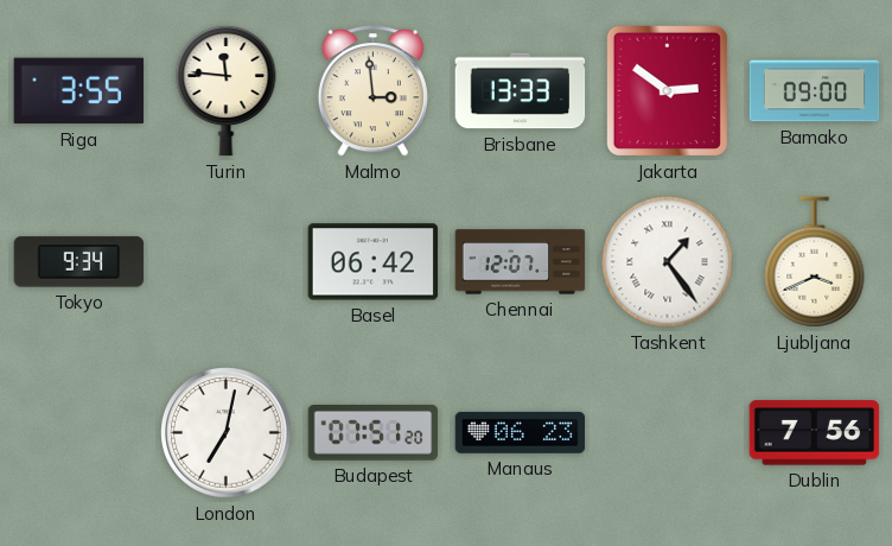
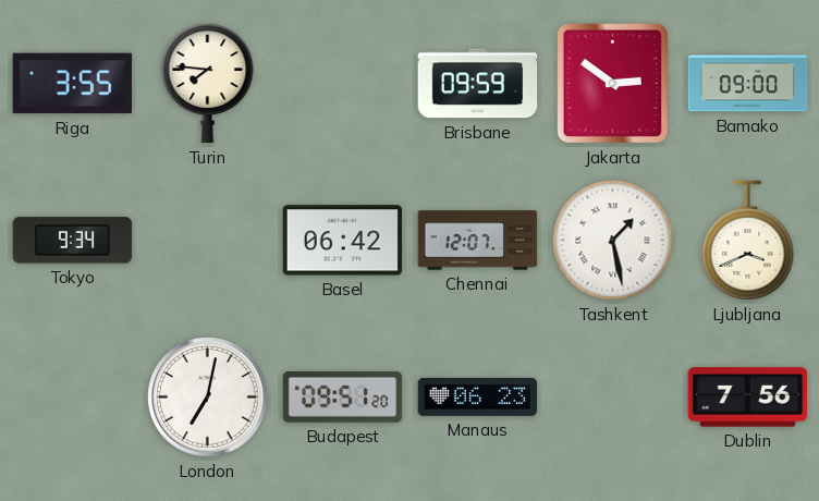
Turin: 11:46 -> 7:46 (208, 83)
Malmo: 2:59 -> none (372, 91)
Brisbane: 13:33 -> 09:59 (478, 84)
Tashkent: 1:24 -> 1:28 (613, 241)
Budapest: 07:51 -> 09:51 (343, 398)
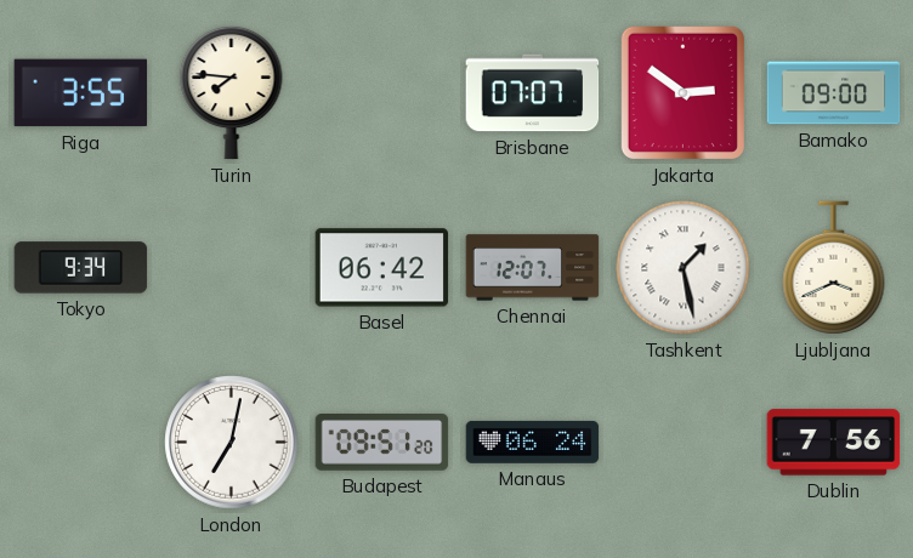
Brisbane: 09:59 -> 07:07 (533, 93)
Manaus: 06:23 -> 06:24 (533, 442)
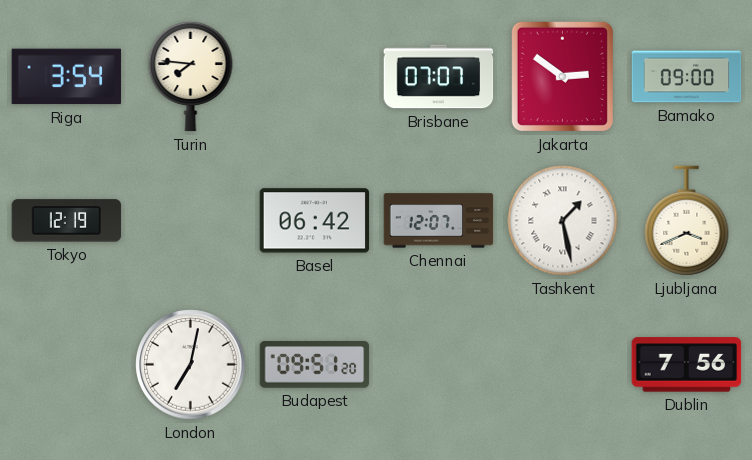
Riga: 3:55 -> 3:54 (67, 77)
Tokyo: 9:34 -> 12:19 (67, 221)
Manaus: 06:24 -> none (533, 442)
